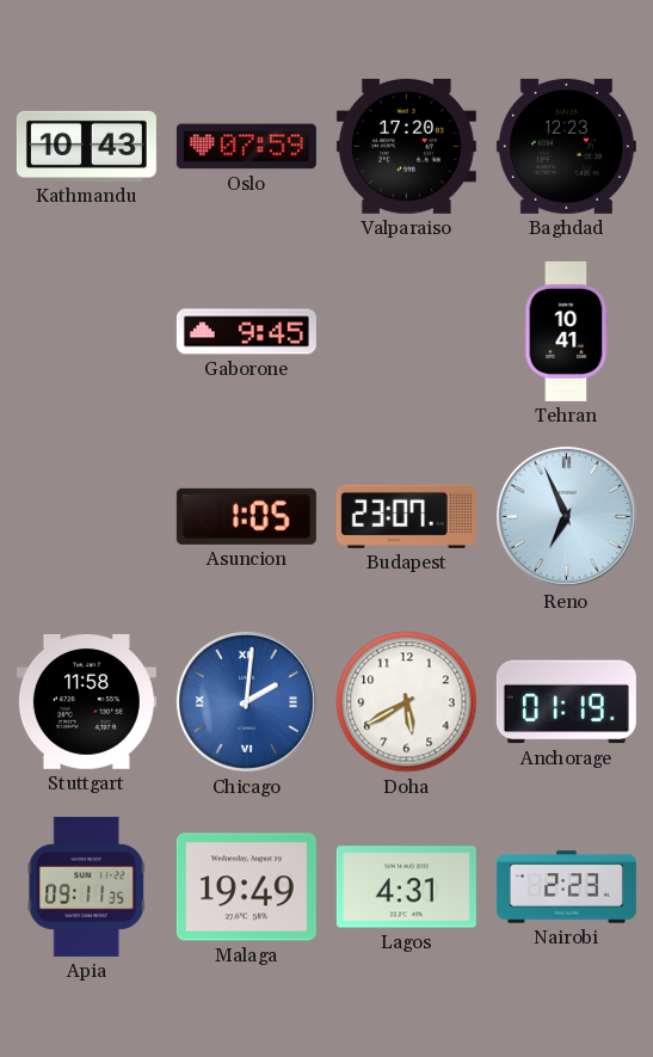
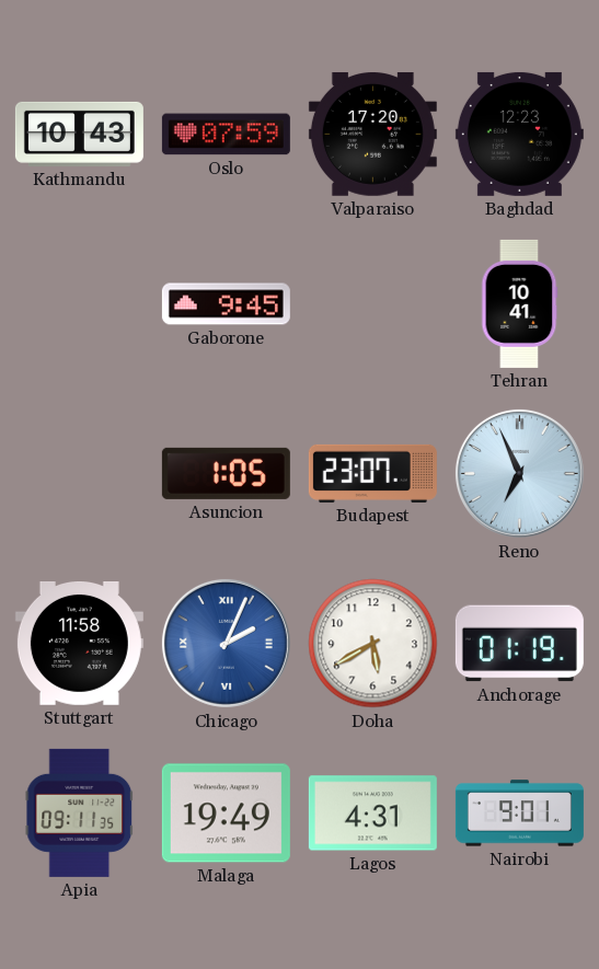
Chicago: 2:01 -> 2:04 (226, 643)
Nairobi: 2:23 -> 9:01 (519, 814)
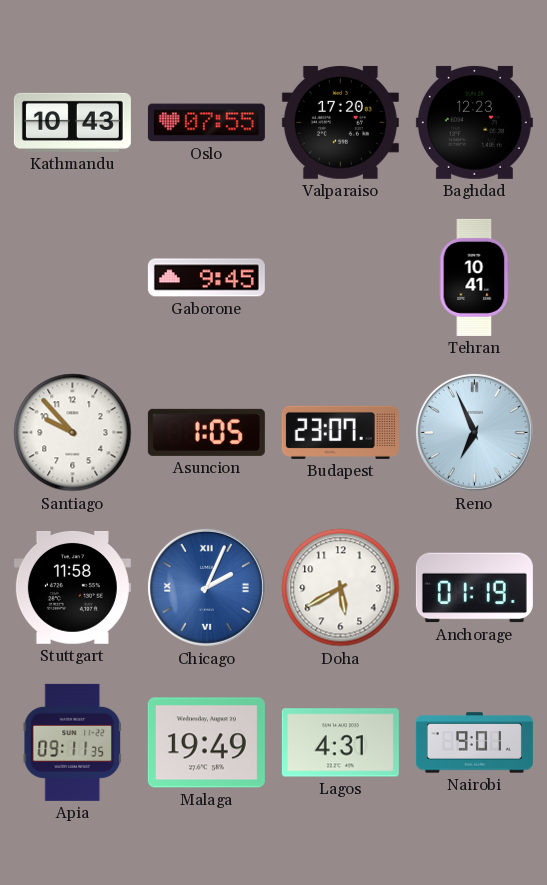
Oslo: 07:59 -> 07:55 (206, 123)
Santiago: none -> 9:53 (73, 433)
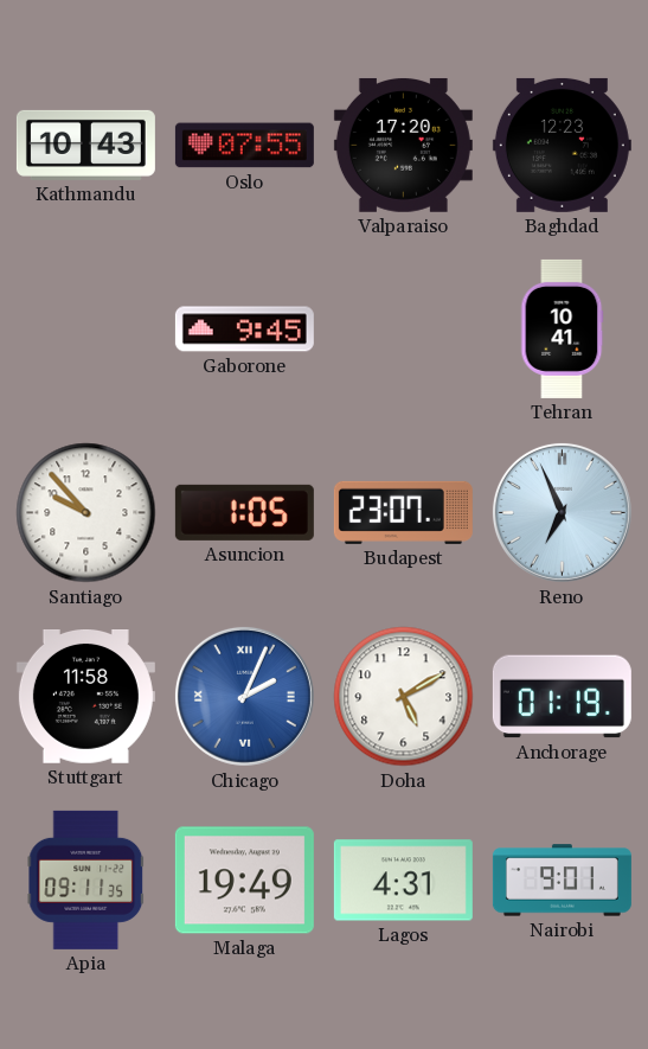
Doha: 5:40 -> 5:10 (404, 697)
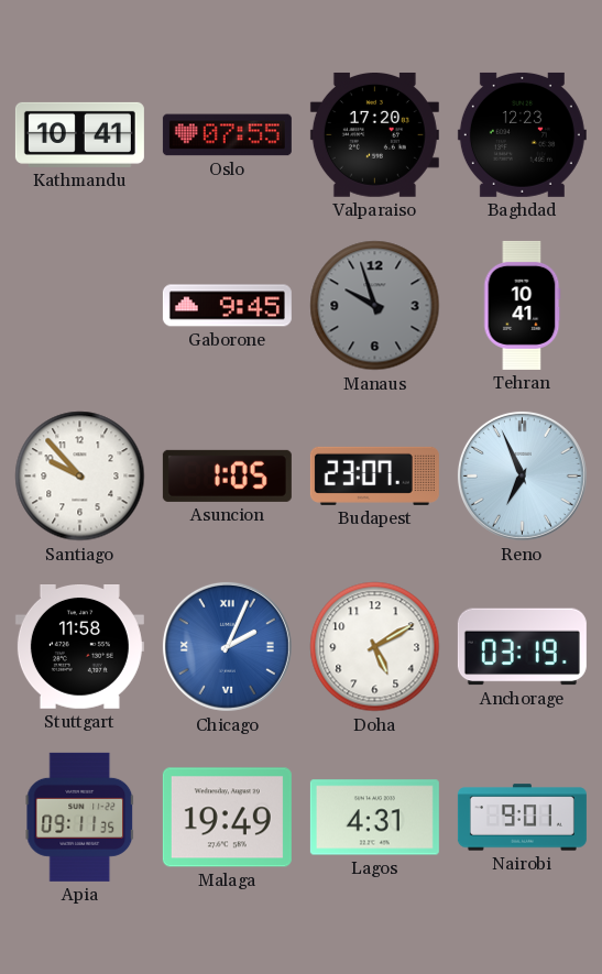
Kathmandu: 10:43 -> 10:41 (79, 134)
Manaus: none -> 9:57 (375, 306)
Anchorage: 01:19 -> 03:19 (522, 647)
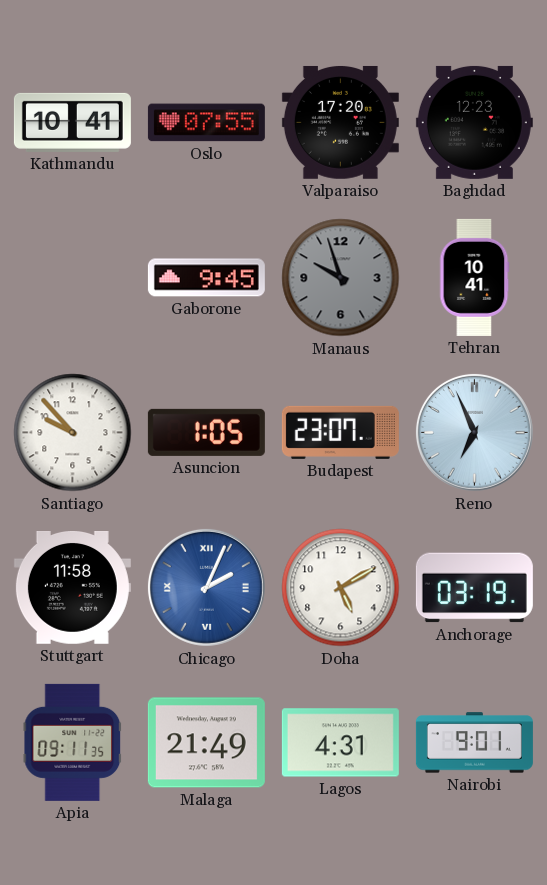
Malaga: 19:49 -> 21:49 (206, 743)
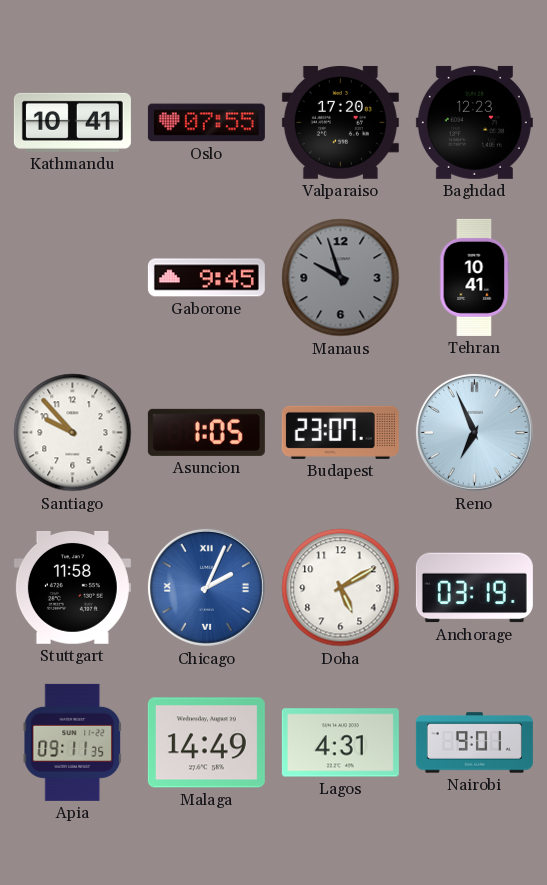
Malaga: 21:49 -> 14:49 (206, 743)
